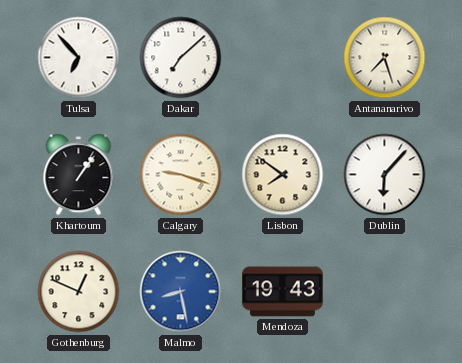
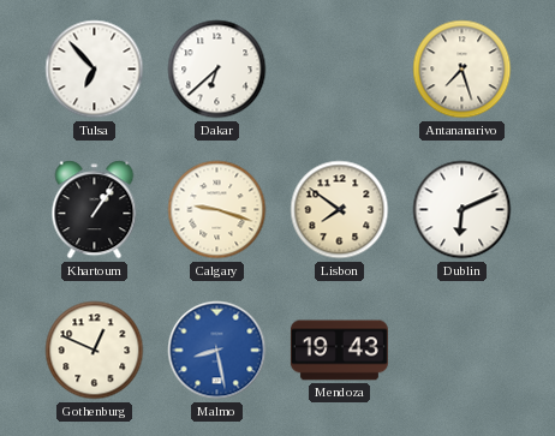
Dakar: 7:08 -> 6:38 (217, 70)
Dublin: 6:07 -> 6:11 (462, 210)
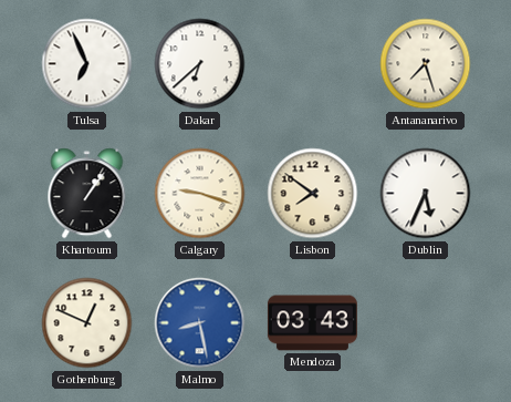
Tulsa: 6:53 -> 6:56 (87, 64)
Dublin: 6:11 -> 5:34 (426, 194)
Mendoza: 19:43 -> 03:43 (312, 323)
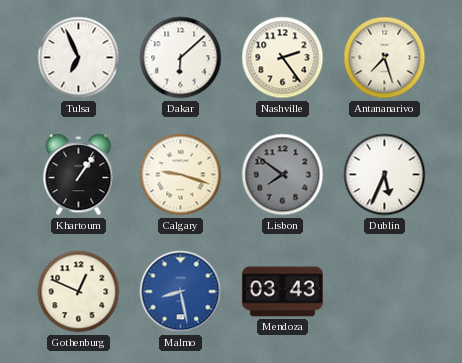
Dakar: 6:38 -> 6:08 (181, 58)
Nashville: none -> 2:24 (283, 58)
Lisbon dial: cream -> grey (283, 175)
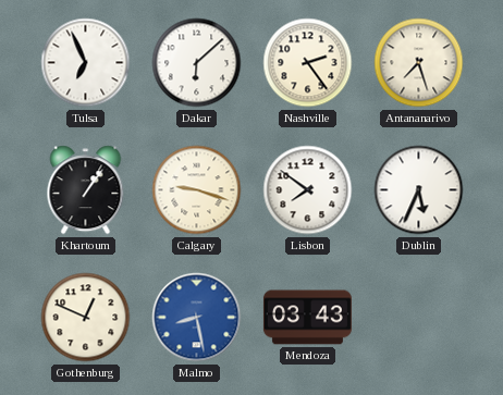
Lisbon dial: grey -> white (308, 190)
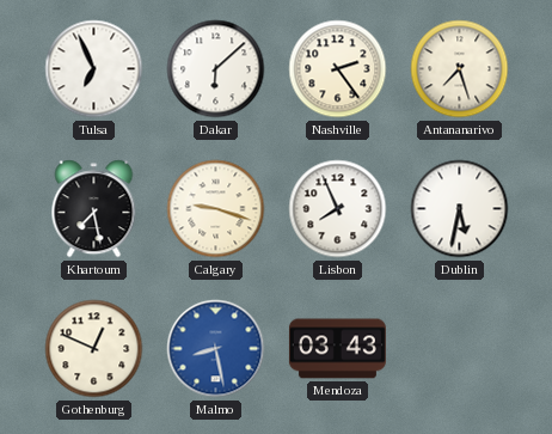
Khartoum: 1:06 -> 7:28 (94, 209)
Lisbon: 7:51 -> 7:56 (338, 209)
Dublin: 5:34 -> 5:32 (460, 209)
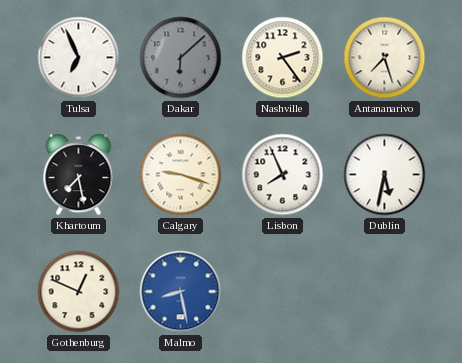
Dakar dial: white -> grey (181, 58)
Mendoza: 03:43 -> none (337, 349)
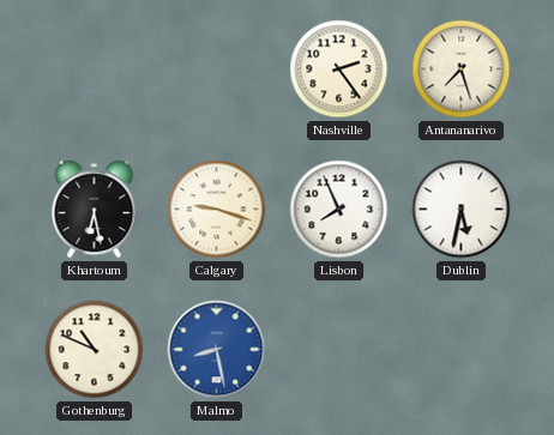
Tulsa: 6:56 -> none (79, 58)
Dakar: 6:08 -> none (181, 58)
Khartoum: 7:28 -> 6:28 (95, 210)
Gothenburg: 12:49 -> 10:49 (95, 350)
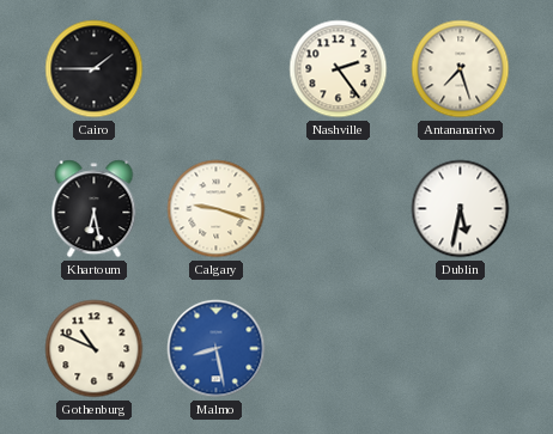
Cairo: none -> 1:45 (95, 69)
Lisbon: 7:56 -> none (339, 210)
